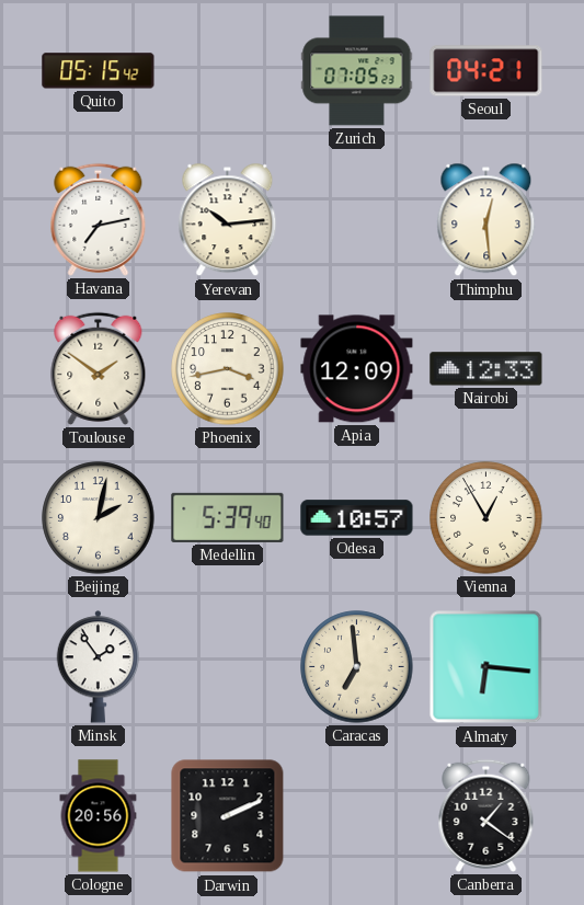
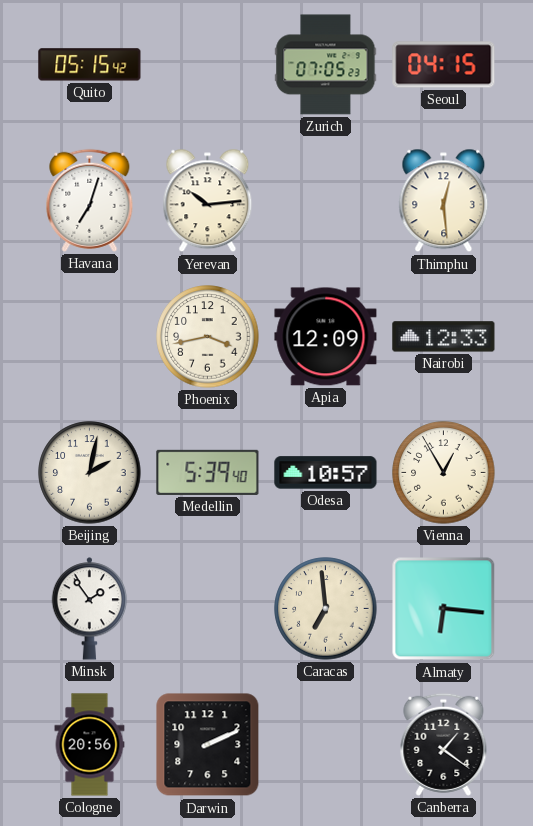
Seoul: 04:21 -> 04:15 (444, 65)
Havana: 7:13 -> 7:03 (90, 200)
Toulouse: 1:51 -> none (99, 368)
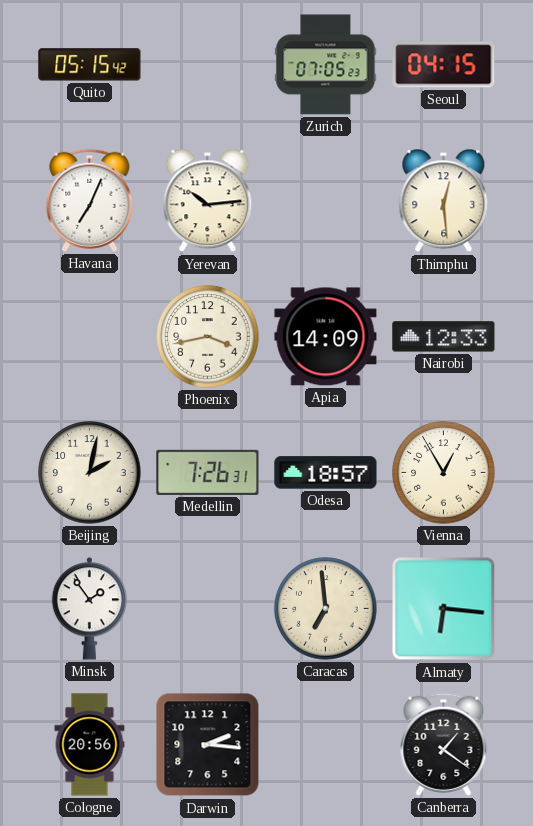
Havana: 7:03 -> 7:04 (90, 200)
Apia: 12:09 -> 14:09 (326, 337)
Medellin: 5:39 -> 7:26 (208, 472)
Odesa: 10:57 -> 18:57 (326, 473)
Darwin: 2:11 -> 2:16 (208, 745)
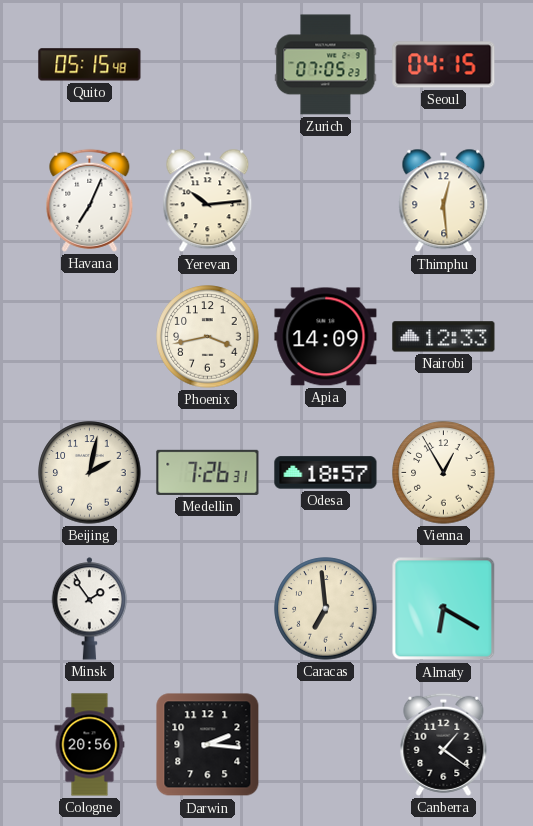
Quito: 05:15:42 -> 05:15:48 (90, 65)
Almaty: 6:16 -> 6:20 (444, 609)
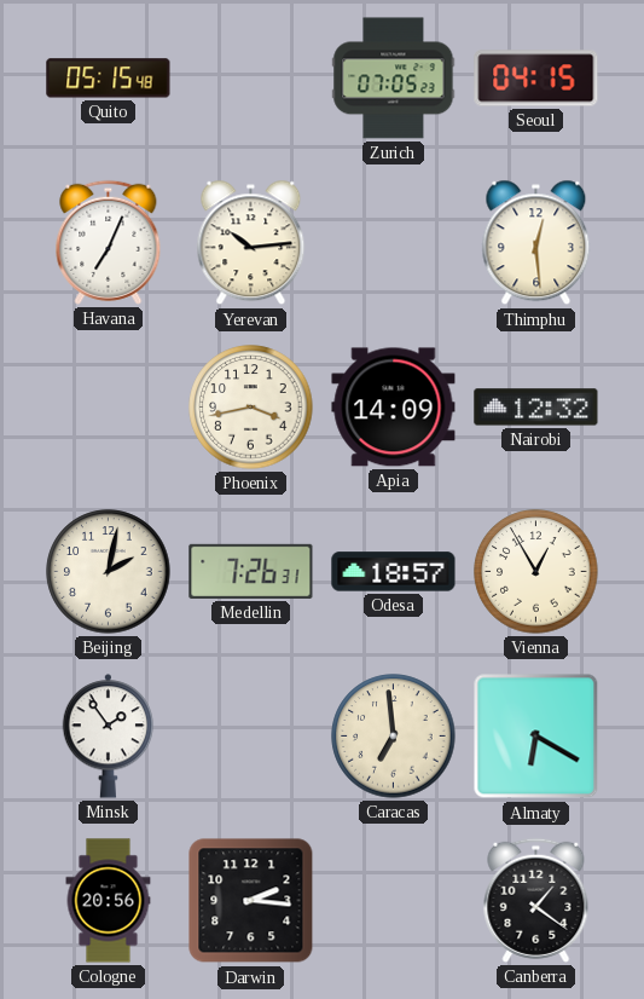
Nairobi: 12:33 -> 12:32 (536, 408)
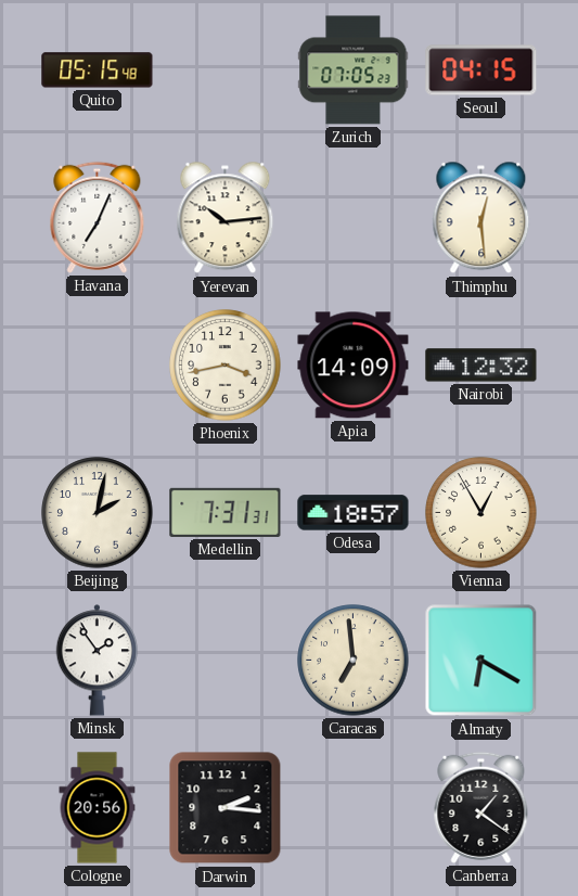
Medellin: 7:26 -> 7:31 (226, 512)
